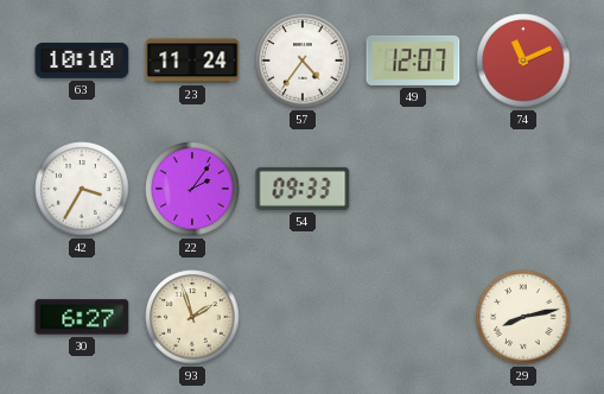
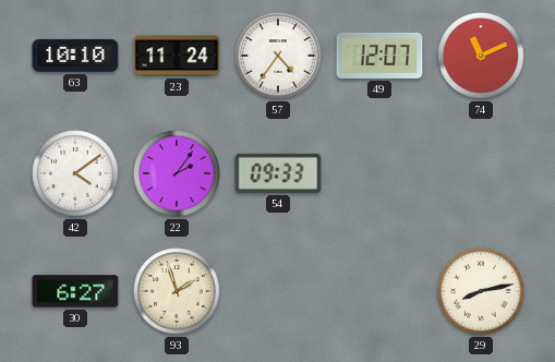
42: 3:35 -> 4:09 (75, 173)
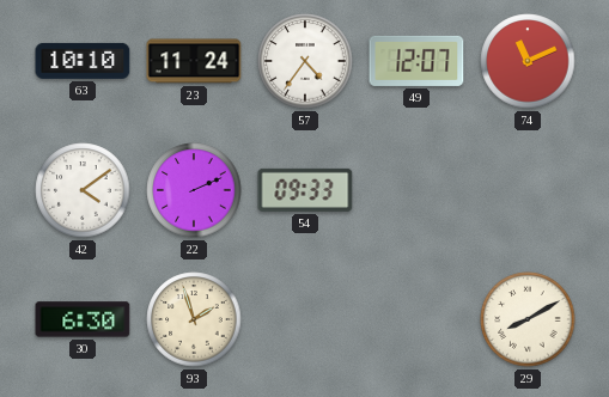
22: 2:06 -> 2:11 (194, 190)
30: 6:27 -> 6:30 (83, 319)
29: 8:13 -> 8:10 (528, 319)
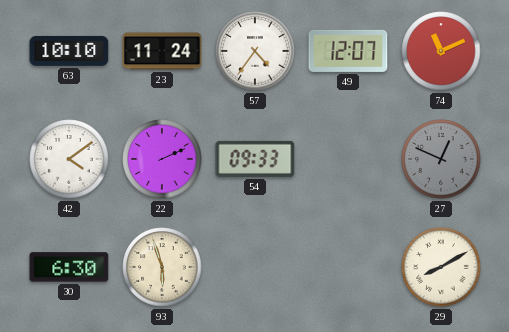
27: none -> 12:49 (441, 159)
93: 1:57 -> 5:57 (162, 267)
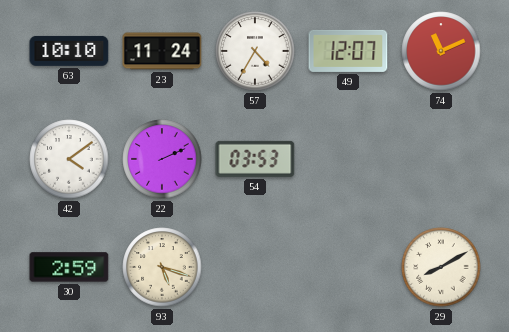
57: 4:36 -> 4:35 (255, 51)
54: 09:33 -> 03:53 (255, 159)
27: 12:49 -> none (441, 159)
30: 6:30 -> 2:59 (69, 267)
93: 5:57 -> 5:18 (162, 267)
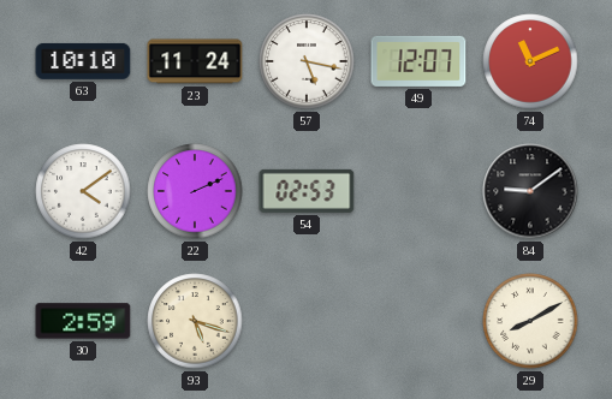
57: 4:35 -> 5:17 (307, 61)
54: 03:53 -> 02:53 (307, 191)
84: none -> 9:09 (530, 191)
